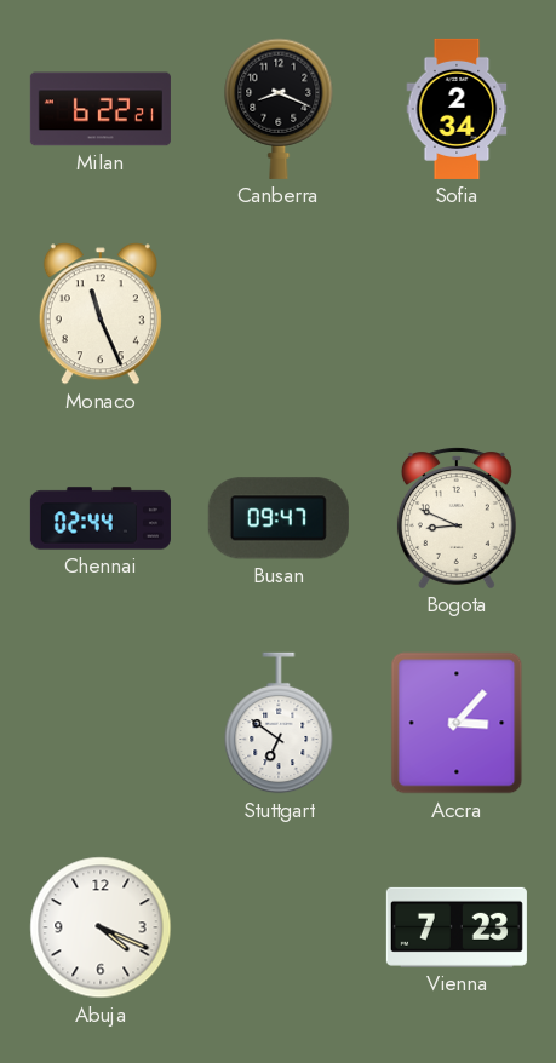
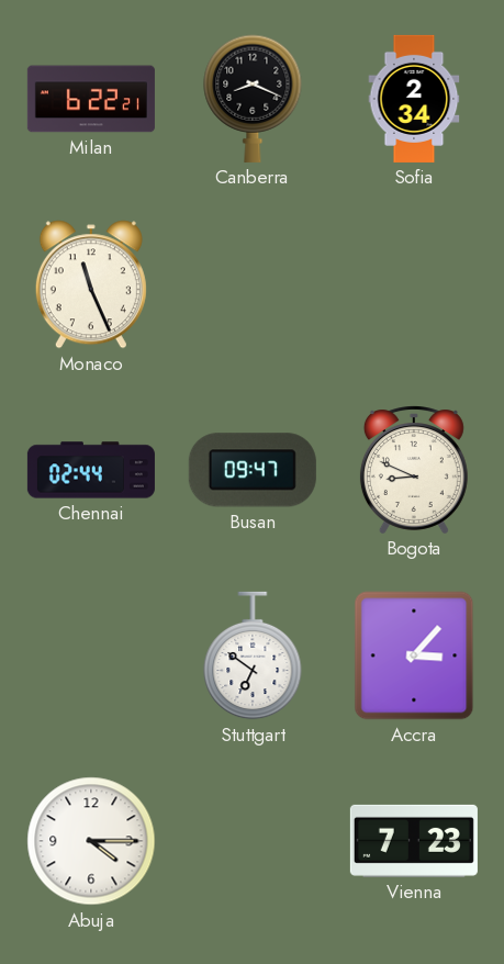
Abuja: 4:19 -> 4:15 (91, 841)
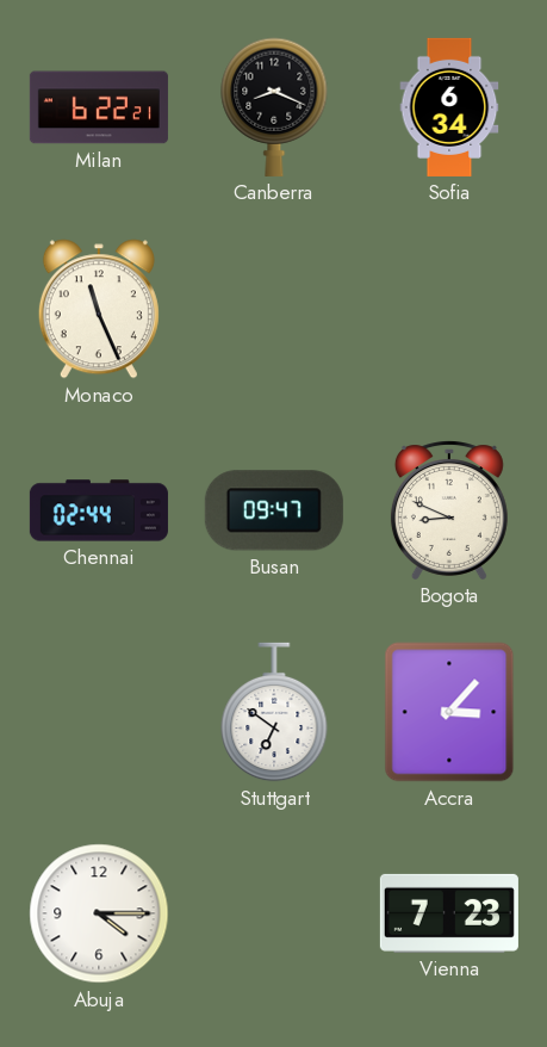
Sofia: 2:34 -> 6:34 (449, 107)
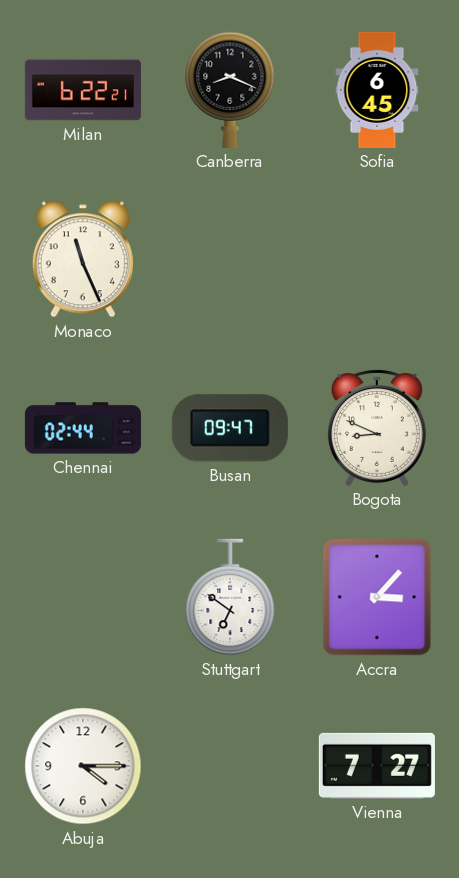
Sofia: 6:34 -> 6:45 (377, 90)
Vienna: 7:23 -> 7:27 (377, 766)
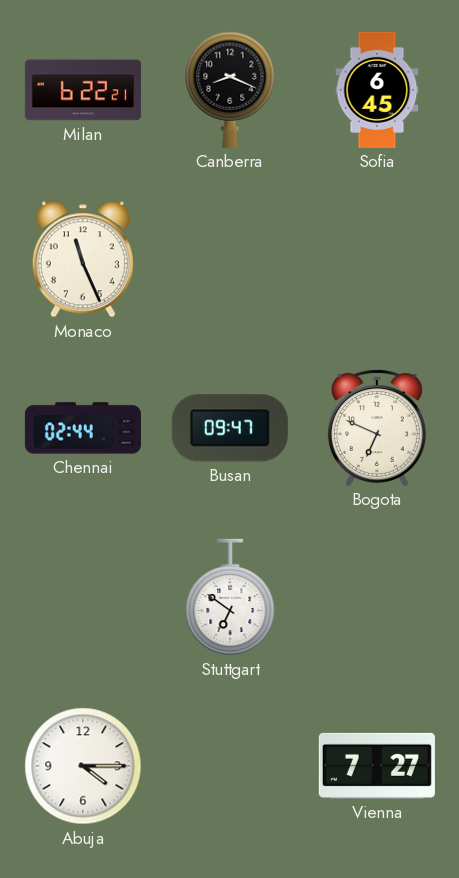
Bogota: 8:49 -> 6:49 (377, 428)
Accra: 3:07 -> none (377, 597)
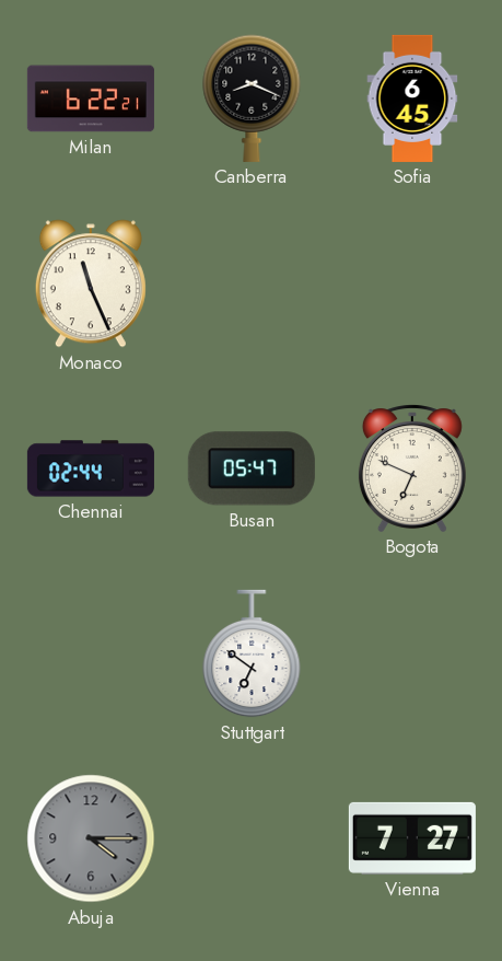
Busan: 09:47 -> 05:47 (252, 468)
Abuja dial: white -> grey (91, 838)
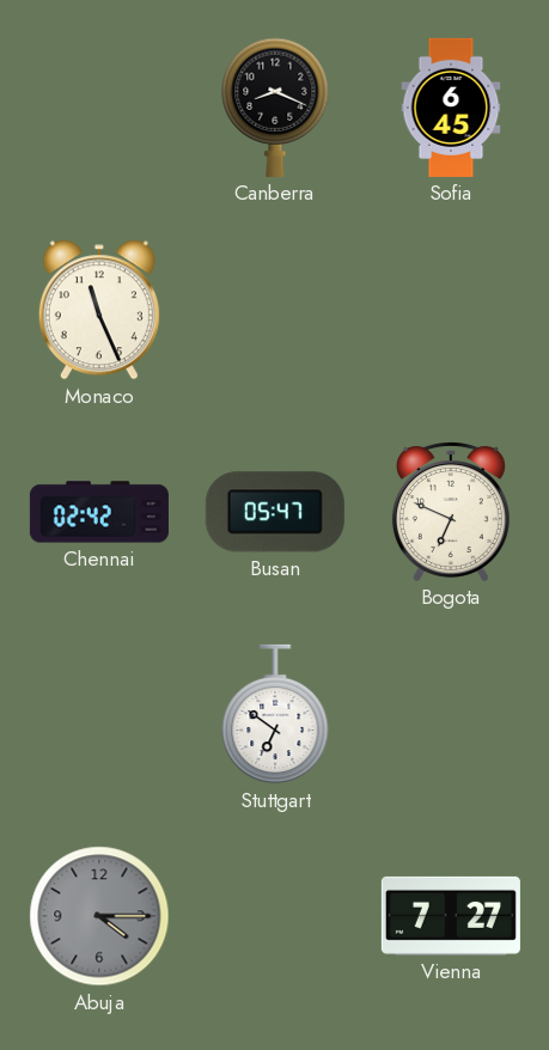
Milan: 6:22 -> none (91, 99)
Chennai: 02:44 -> 02:42 (99, 512)
